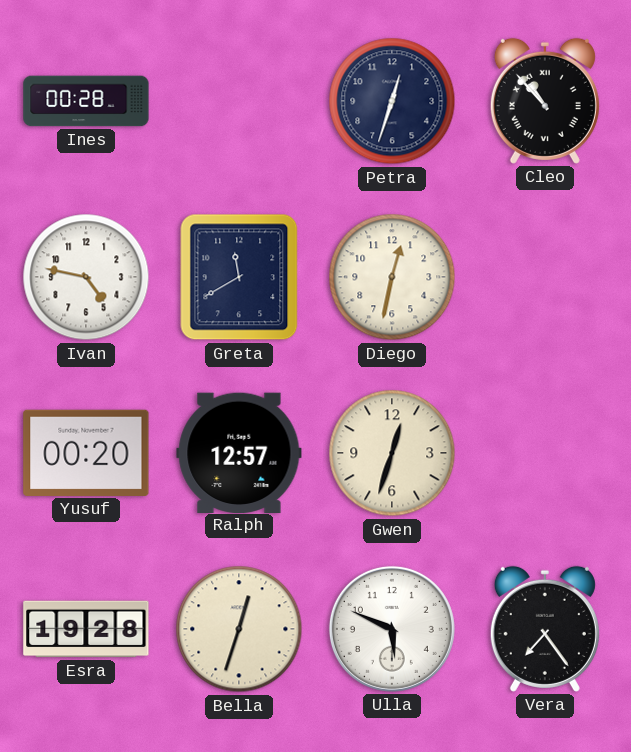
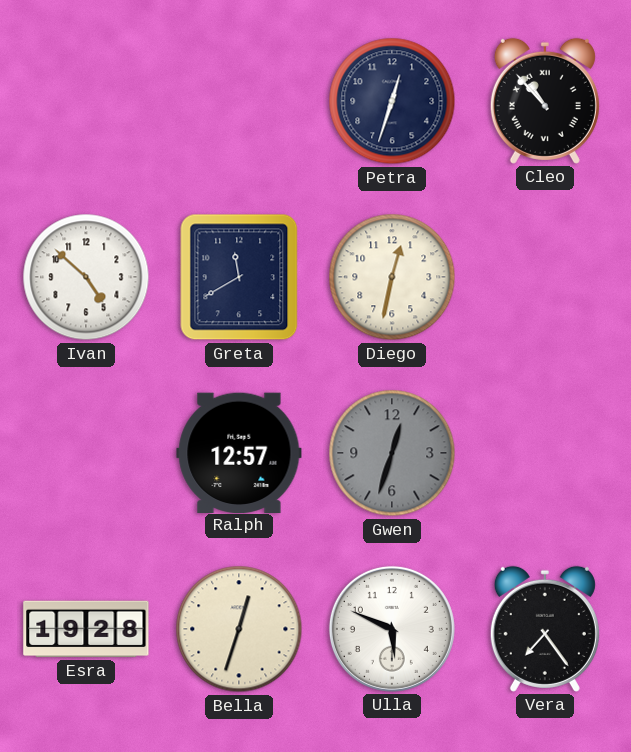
Ines: 00:28 -> none (86, 101)
Ivan: 4:47 -> 4:52 (86, 277)
Yusuf: 00:20 -> none (86, 453)
Gwen dial: cream -> grey (392, 453)
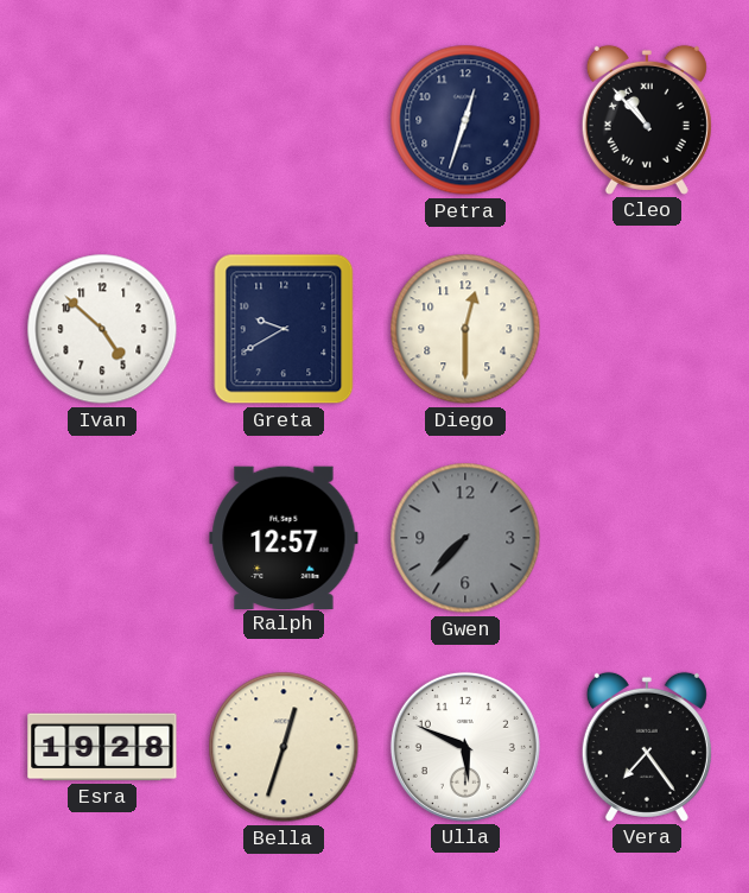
Greta: 11:40 -> 9:40 (284, 329)
Diego: 12:32 -> 12:30 (465, 329)
Gwen: 12:33 -> 7:37 (465, 538)
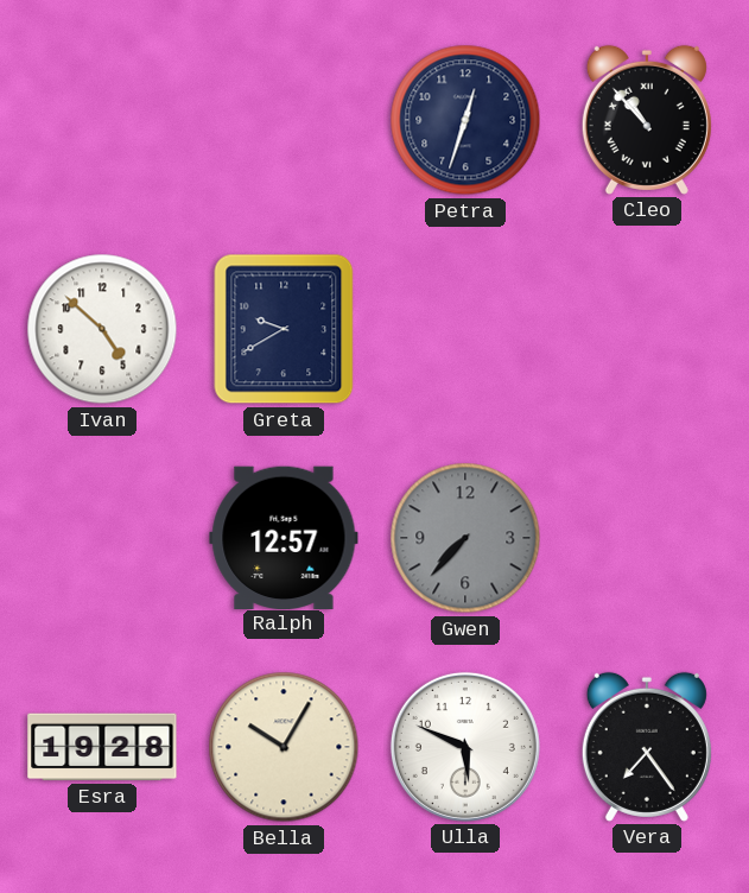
Diego: 12:30 -> none (465, 329)
Bella: 12:33 -> 10:05 (284, 747)
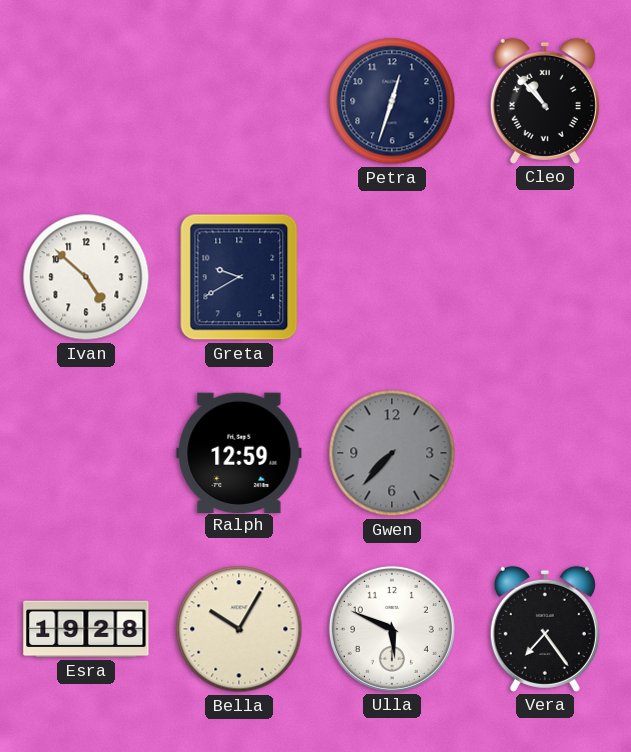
Ralph: 12:57 -> 12:59 (239, 452)
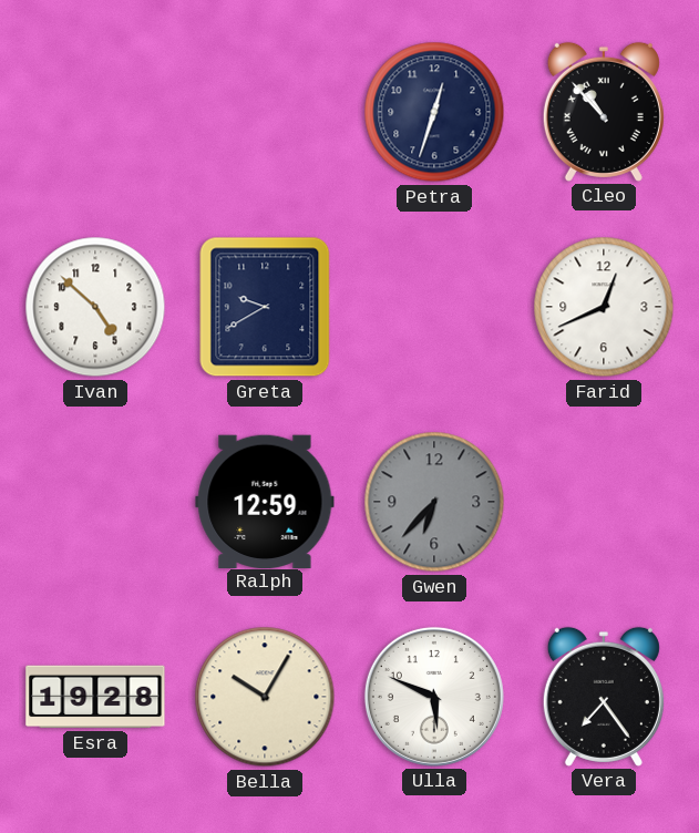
Farid: none -> 12:41 (604, 307)
Gwen: 7:37 -> 6:37 (434, 502)
